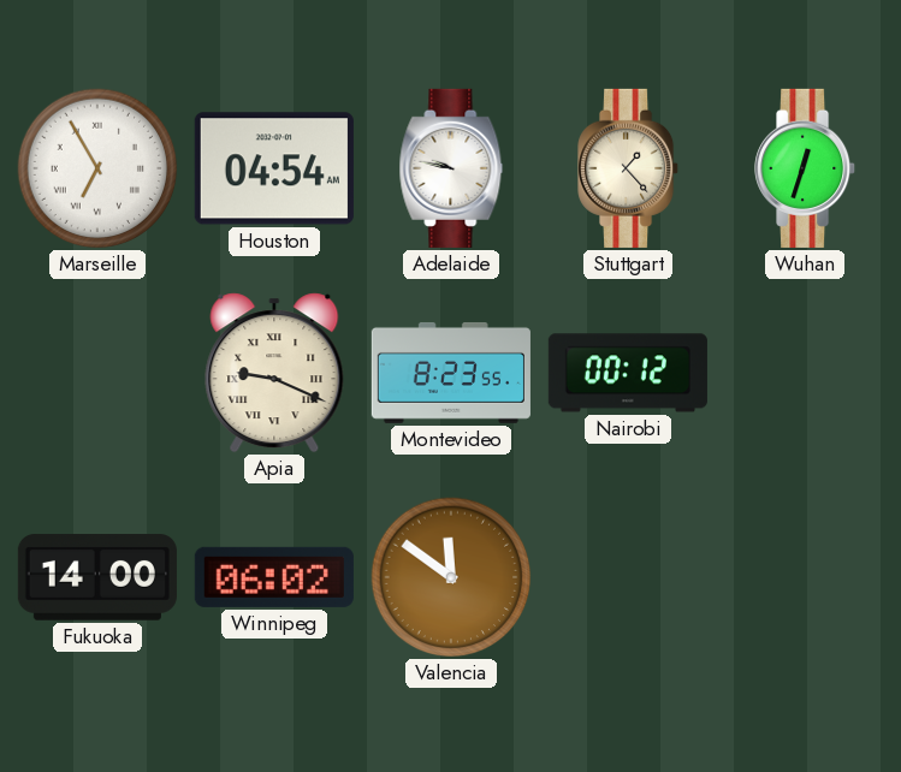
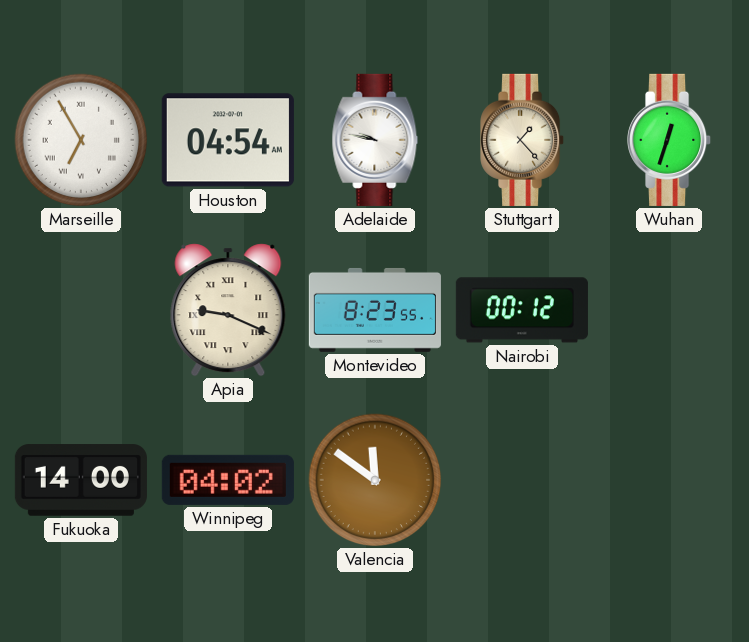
Winnipeg: 06:02 -> 04:02 (228, 480)
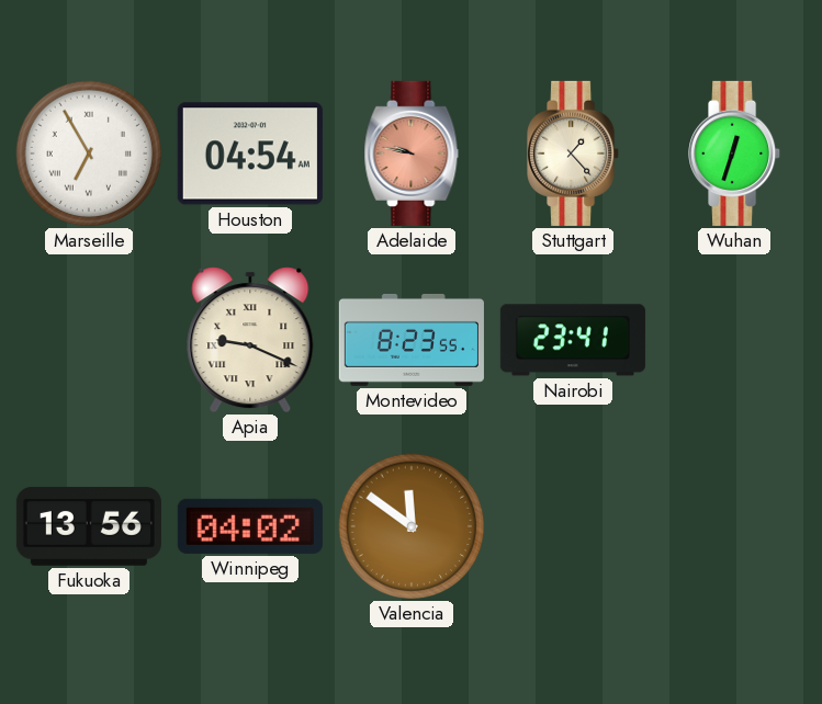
Adelaide dial: white -> salmon (412, 154)
Nairobi: 00:12 -> 23:41 (573, 340)
Fukuoka: 14:00 -> 13:56 (89, 526)
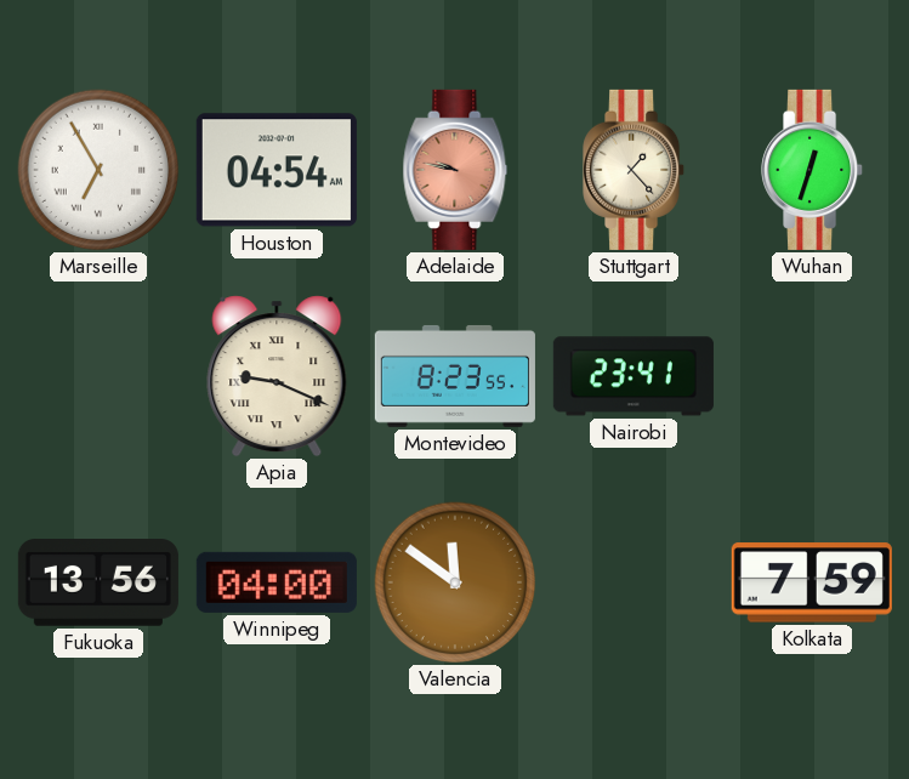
Winnipeg: 04:02 -> 04:00 (277, 582)
Kolkata: none -> 7:59 (812, 582)
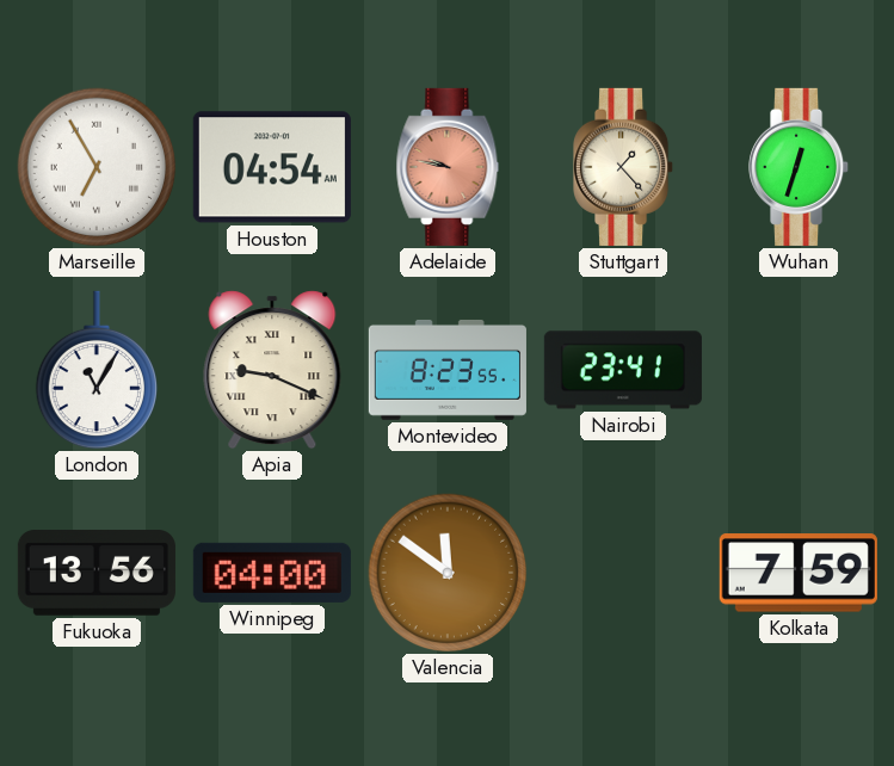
London: none -> 11:05 (95, 370)
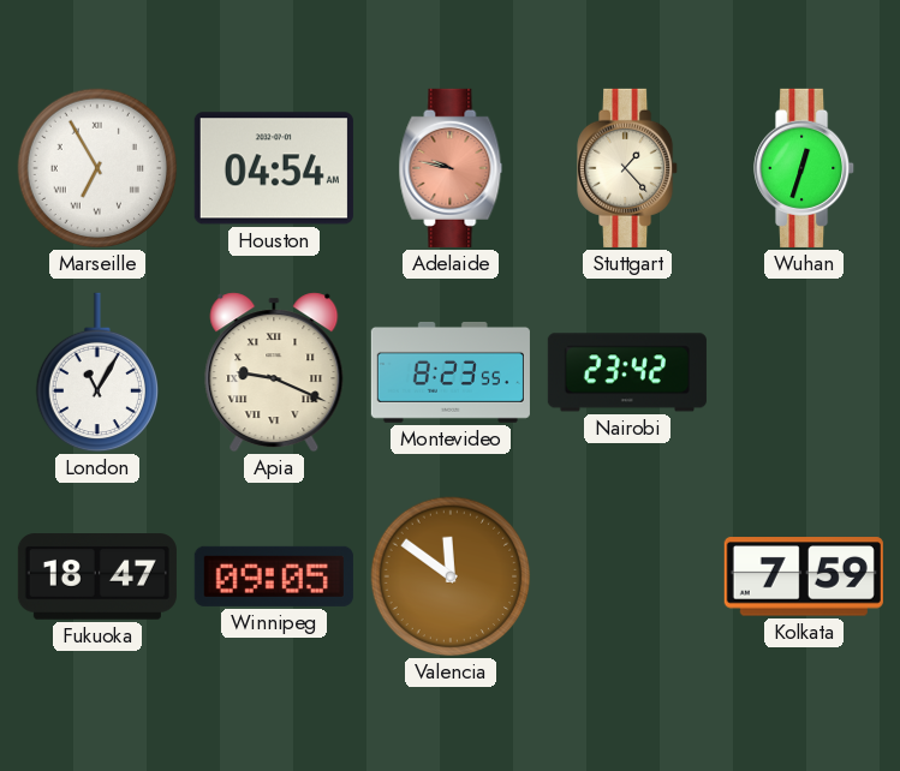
Nairobi: 23:41 -> 23:42 (627, 372)
Fukuoka: 13:56 -> 18:47 (97, 576)
Winnipeg: 04:00 -> 09:05 (274, 576)
